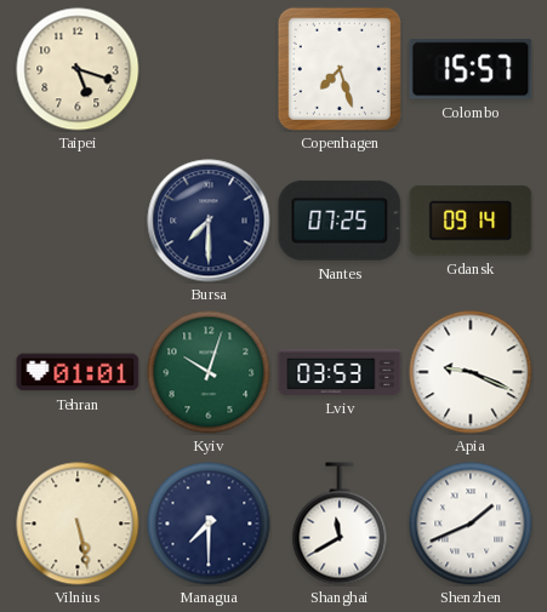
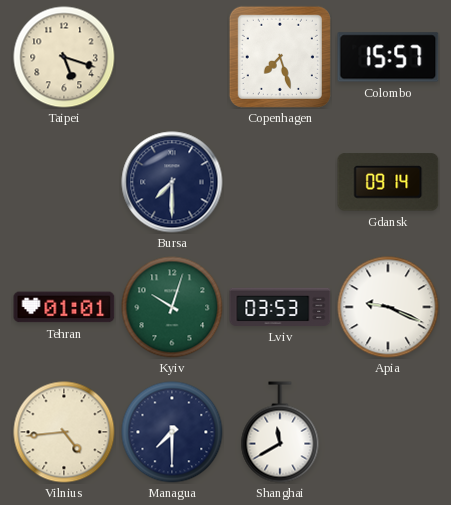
Nantes: 07:25 -> none (340, 221)
Vilnius: 5:28 -> 4:44 (64, 432)
Shenzhen: 1:41 -> none (471, 524)
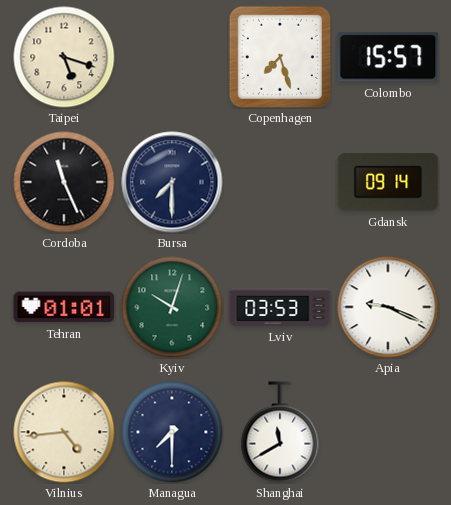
Cordoba: none -> 11:26 (64, 182)
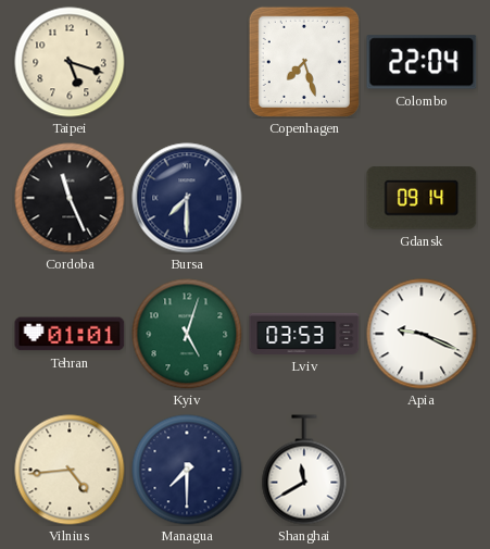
Colombo: 15:57 -> 22:04 (422, 62)
Kyiv: 10:03 -> 5:03 (187, 334)
